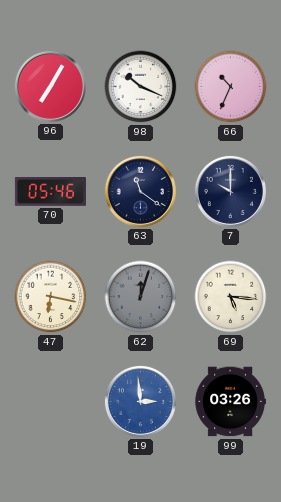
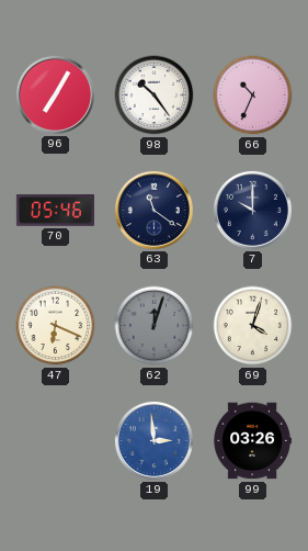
98: 10:19 -> 10:24 (155, 95)
47: 6:17 -> 6:19 (56, 326)
69: 5:16 -> 4:03 (253, 326)
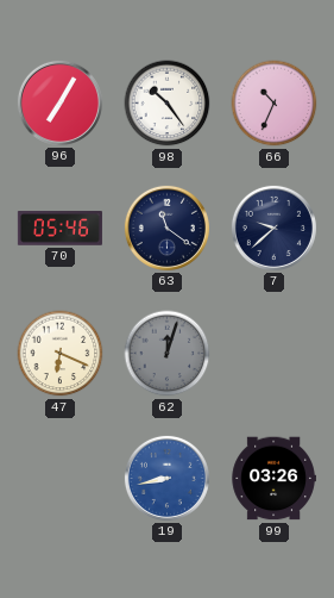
7: 10:00 -> 9:38 (273, 228)
69: 4:03 -> none (253, 326)
19: 2:59 -> 8:43 (166, 478)
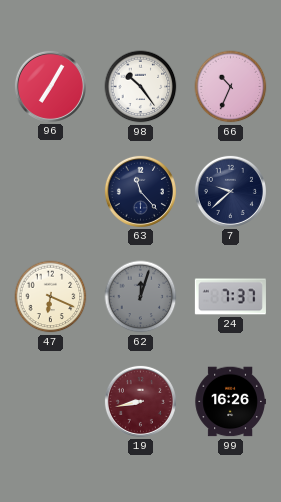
70: 05:46 -> none (59, 229)
63: 11:21 -> 11:23 (140, 191)
24: none -> 7:37 (230, 297)
19 dial: blue -> burgundy (140, 401)
99: 03:26 -> 16:26 (230, 402)
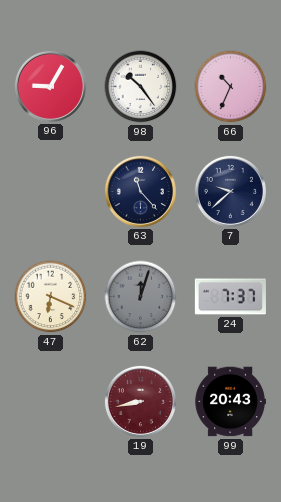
96: 7:05 -> 9:05 (50, 86)
99: 16:26 -> 20:43 (230, 402)
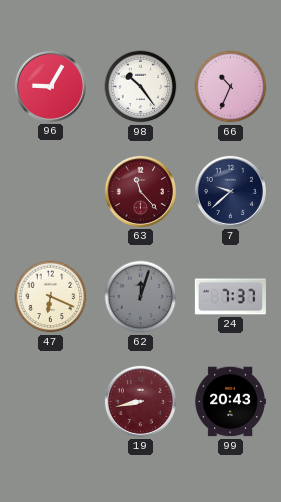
63 dial: navy -> burgundy (140, 191)
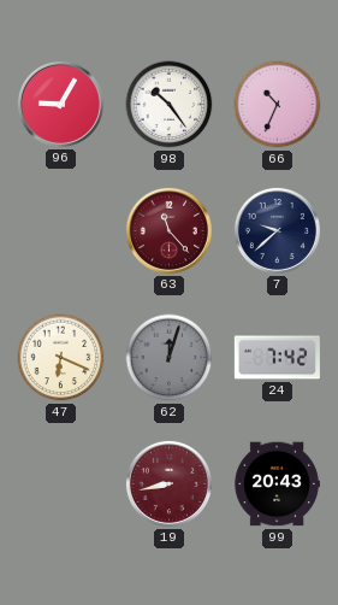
24: 7:37 -> 7:42 (277, 358)
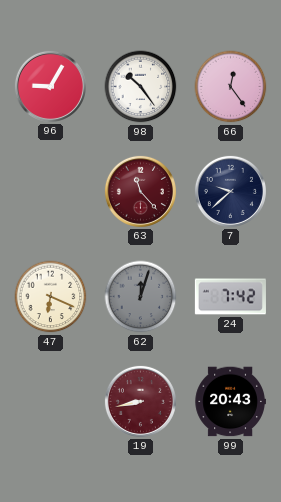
66: 10:34 -> 12:24 (231, 87)
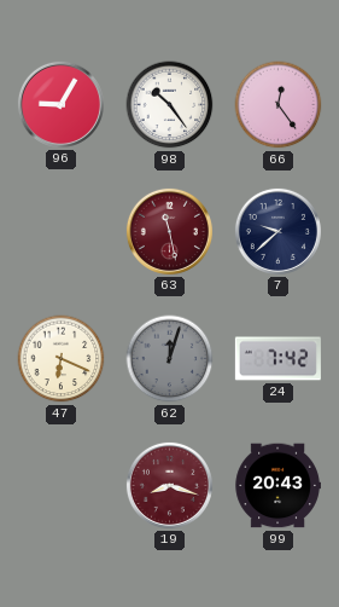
63: 11:23 -> 11:28 (169, 231)
19: 8:43 -> 8:18 (169, 485)
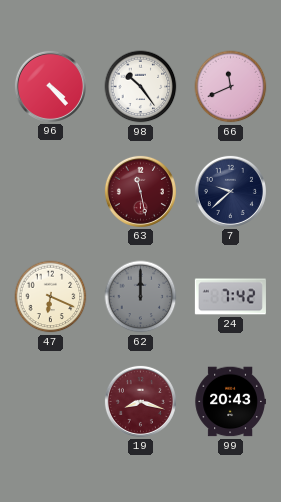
96: 9:05 -> 4:23 (50, 86)
66: 12:24 -> 11:41 (231, 87)
62: 12:03 -> 12:00 (141, 297)
